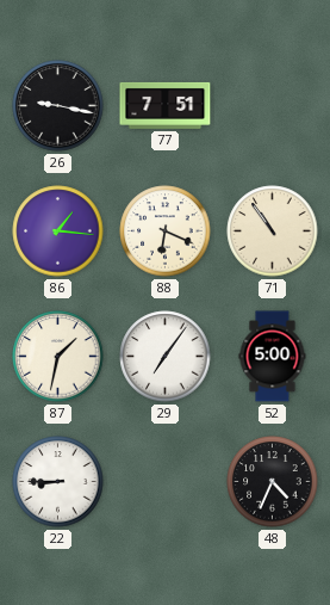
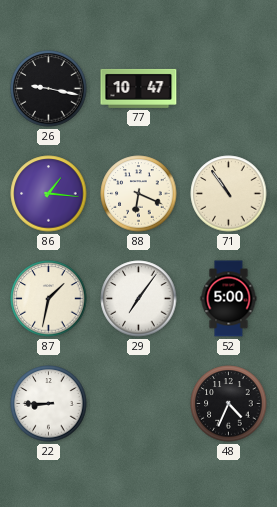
77: 7:51 -> 10:47 (139, 88)
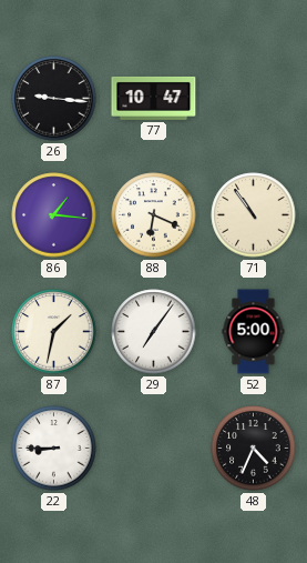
26: 9:17 -> 9:16 (54, 99)
